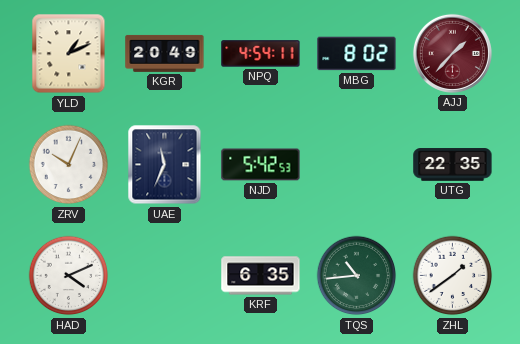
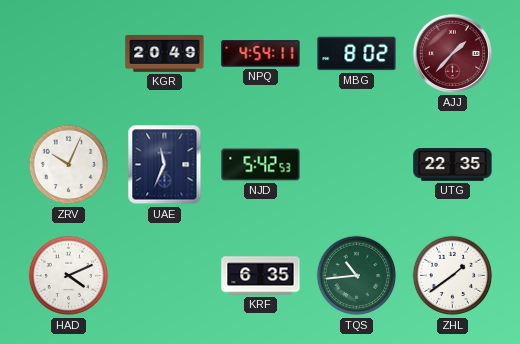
YLD: 1:11 -> none (69, 54)
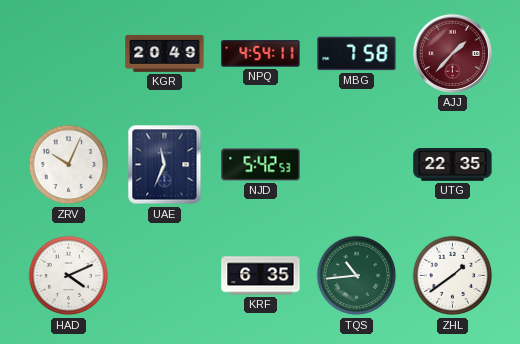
MBG: 8:02 -> 7:58 (357, 54)
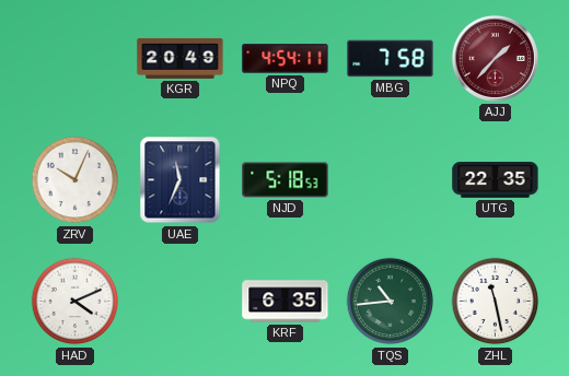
NJD: 5:42 -> 5:18 (286, 180)
ZHL: 1:39 -> 11:28 (496, 302)
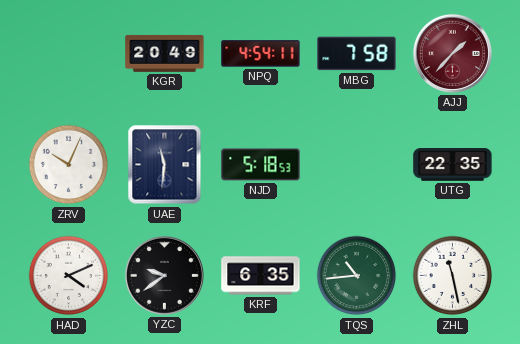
UAE: 11:34 -> 11:31 (165, 165)
YZC: none -> 9:39 (164, 275)
